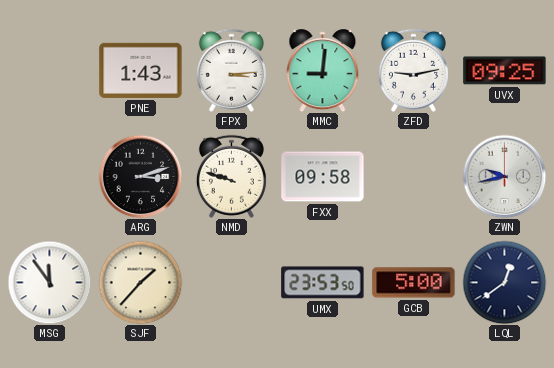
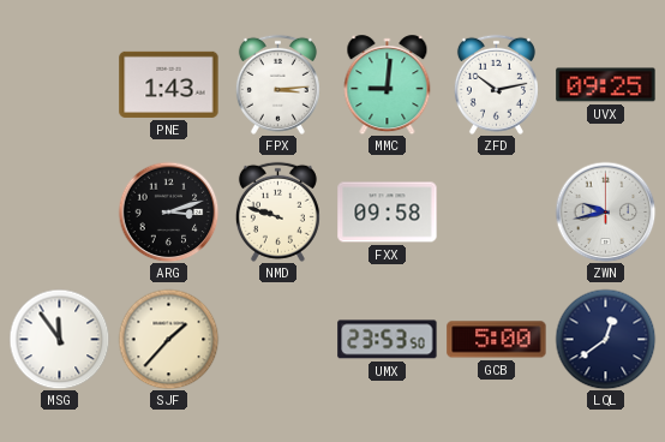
ZFD: 9:13 -> 10:13 (496, 84)
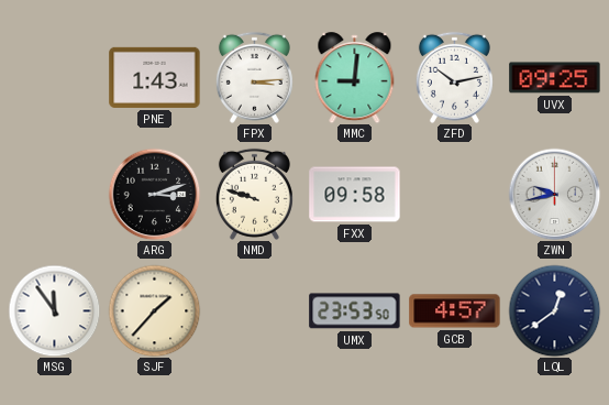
GCB: 5:00 -> 4:57 (455, 311)
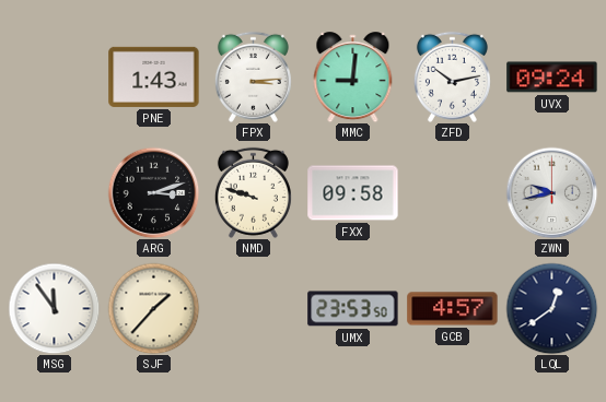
UVX: 09:25 -> 09:24 (552, 78)
